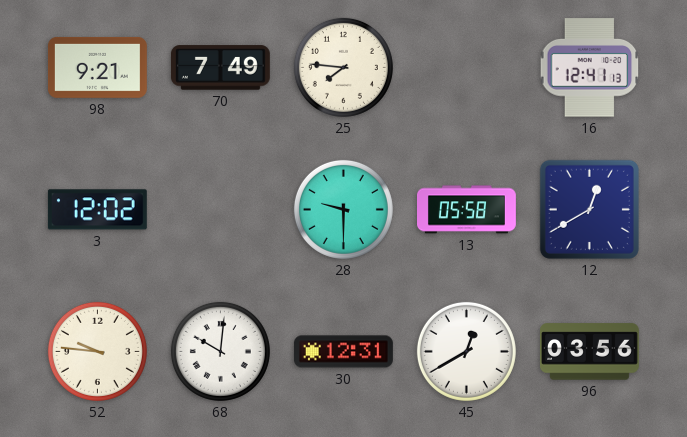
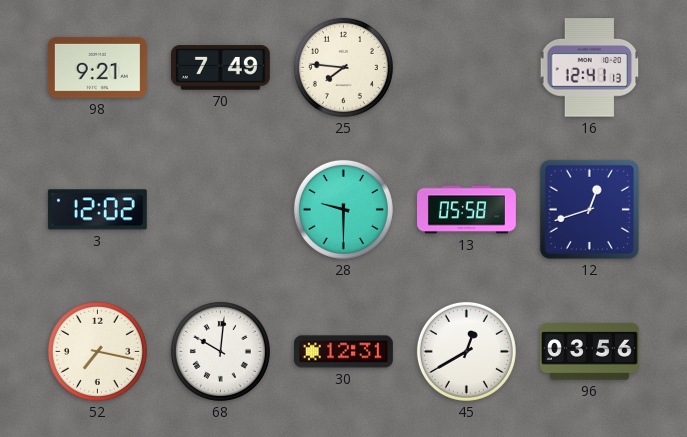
12: 12:40 -> 12:42 (589, 209)
52: 9:46 -> 7:17 (97, 351)
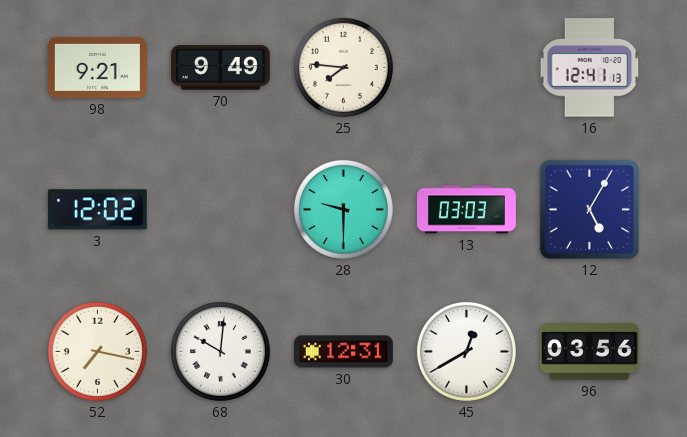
70: 7:49 -> 9:49 (220, 68)
13: 05:58 -> 03:03 (467, 210)
12: 12:42 -> 5:05 (589, 209)
